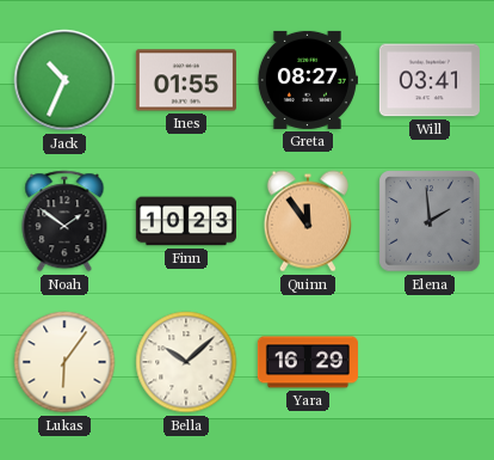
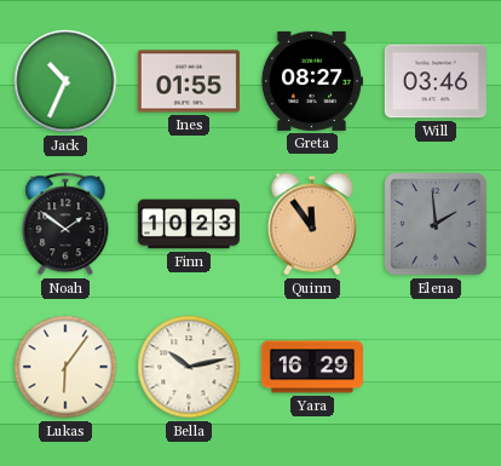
Will: 03:41 -> 03:46 (436, 81)
Bella: 10:08 -> 10:13 (189, 367)
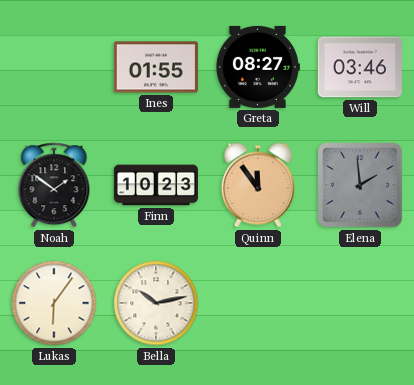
Jack: 10:34 -> none (65, 81)
Yara: 16:29 -> none (312, 367)
